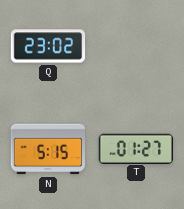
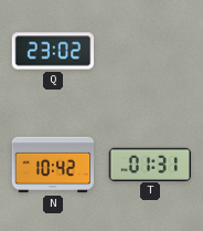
N: 5:15 -> 10:42 (53, 165)
T: 01:27 -> 01:31 (149, 164)
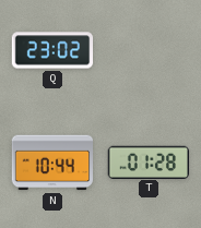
N: 10:42 -> 10:44 (52, 163)
T: 01:31 -> 01:28 (147, 161)
